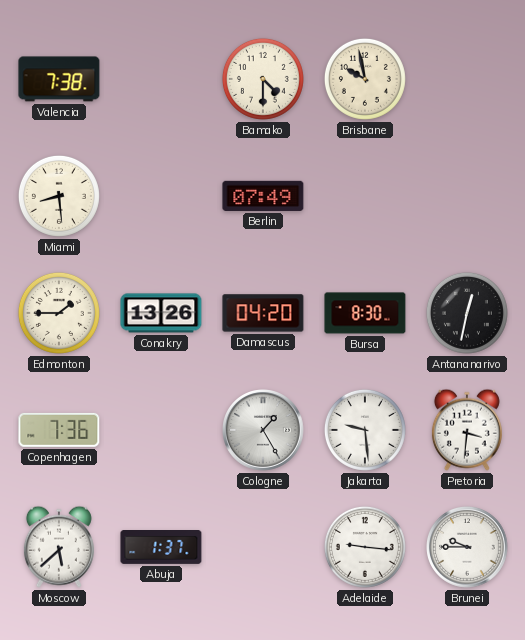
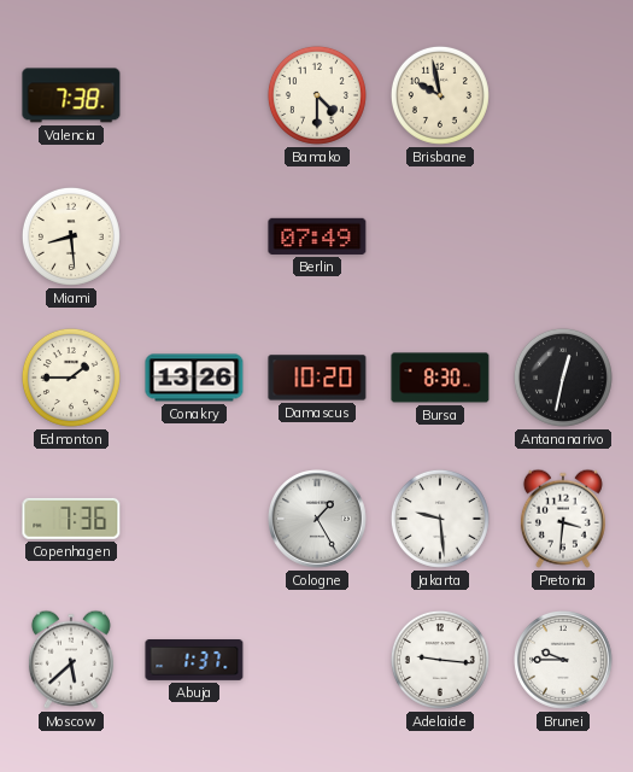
Damascus: 04:20 -> 10:20 (317, 378)
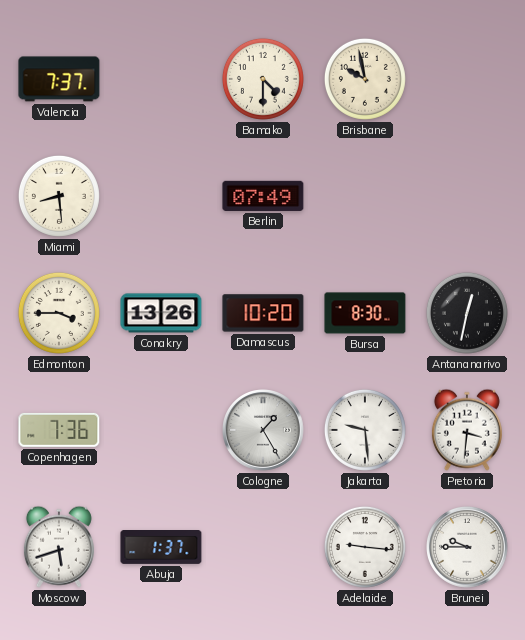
Valencia: 7:38 -> 7:37 (59, 79)
Edmonton: 1:45 -> 3:45 (59, 313)
Moscow: 5:38 -> 5:42 (59, 547)
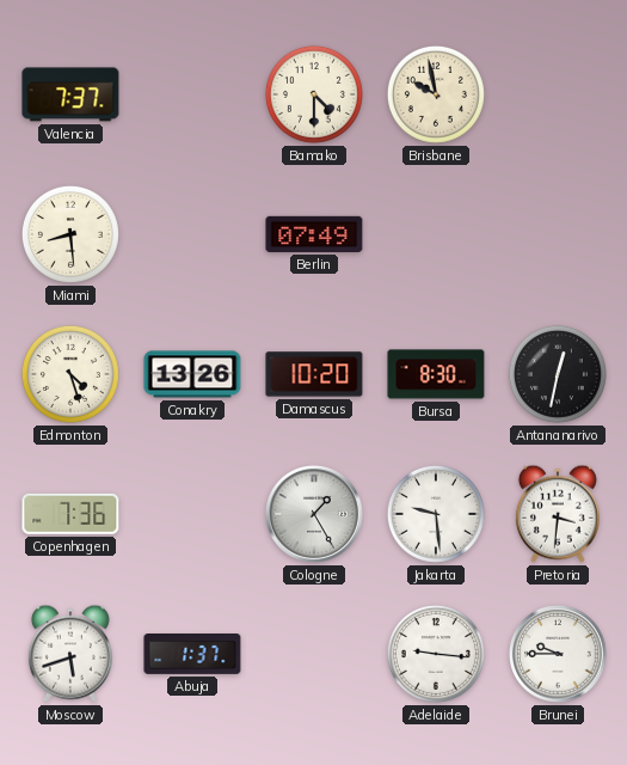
Edmonton: 3:45 -> 4:27 (70, 374)
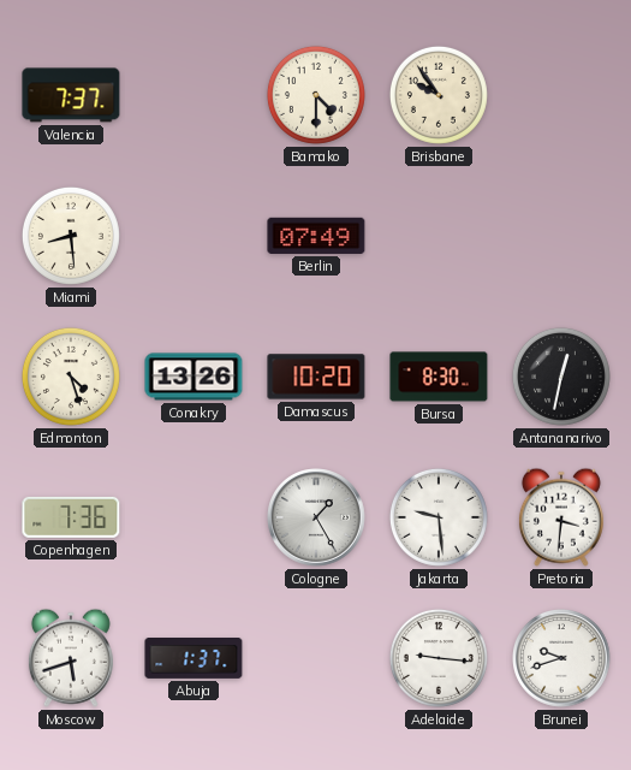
Brisbane: 9:58 -> 9:54 (439, 95)
Brunei: 9:45 -> 9:42 (561, 658)
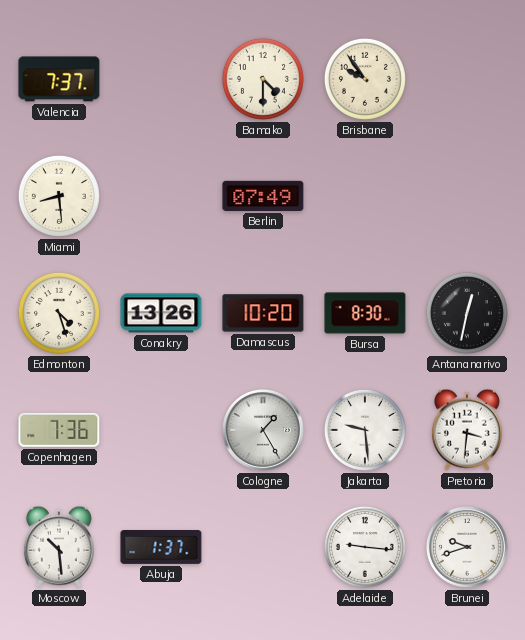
Moscow: 5:42 -> 10:29 (59, 547)
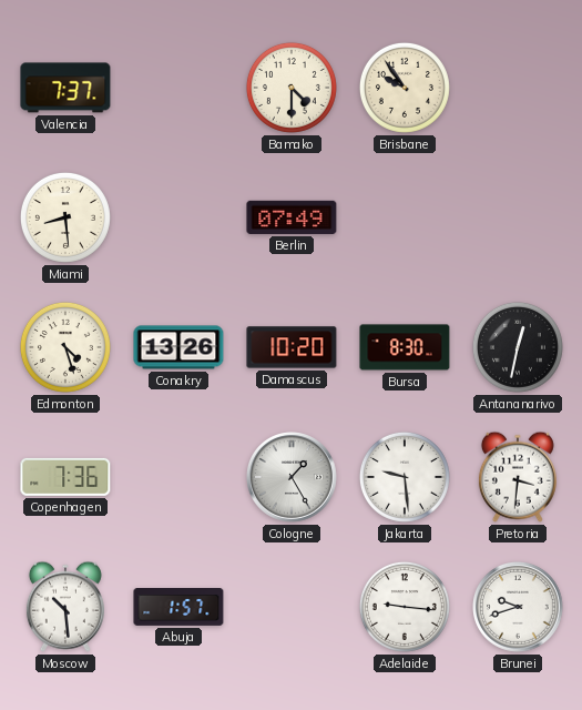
Abuja: 1:37 -> 1:57 (178, 608)
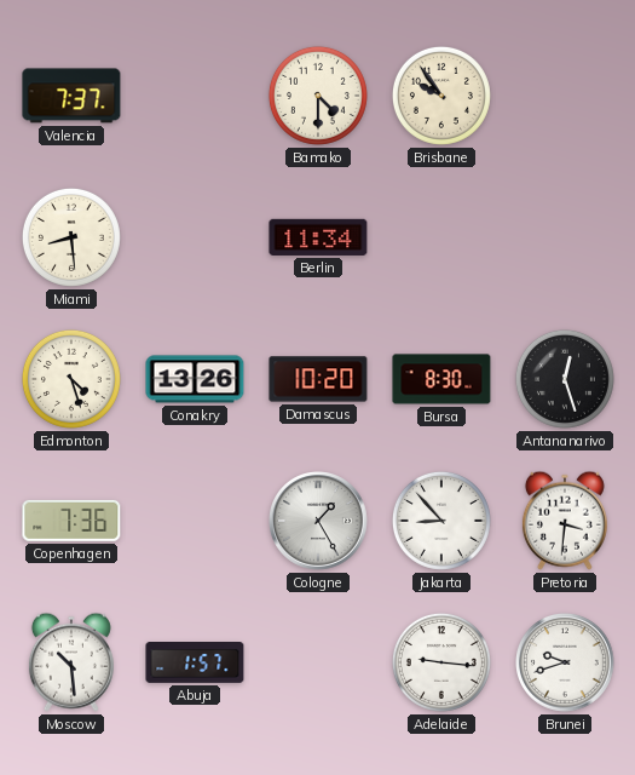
Berlin: 07:49 -> 11:34 (318, 237)
Antananarivo: 12:32 -> 12:27 (565, 379)
Jakarta: 9:29 -> 8:53 (441, 521)
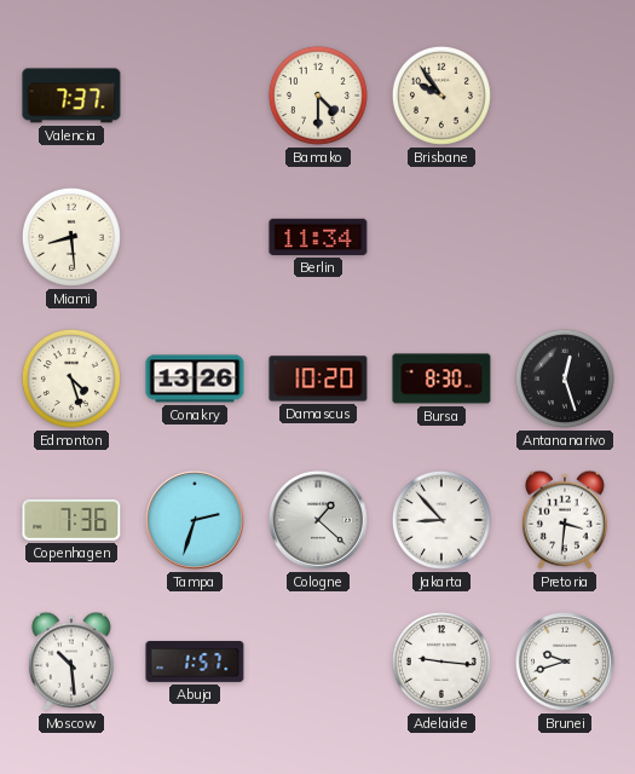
Tampa: none -> 2:33 (195, 520)
Cologne: 1:25 -> 1:22 (318, 520)
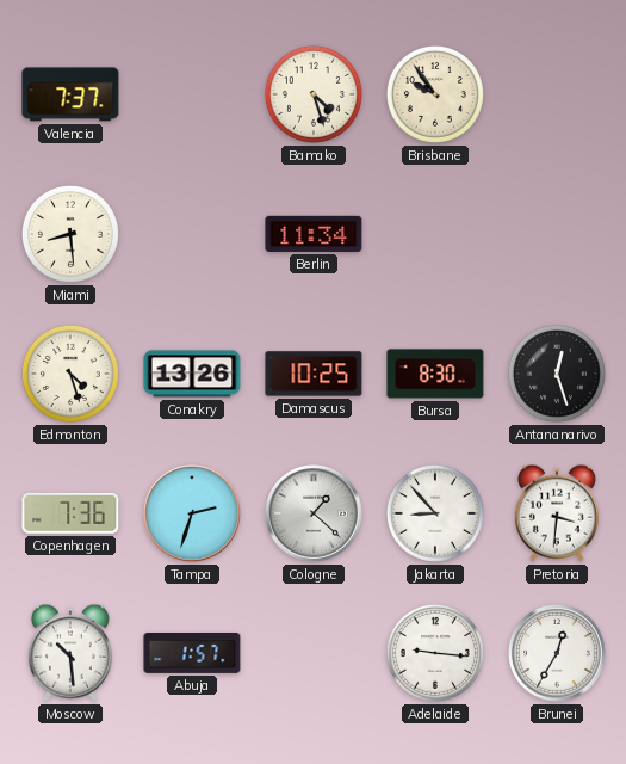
Bamako: 4:30 -> 4:27 (314, 94)
Damascus: 10:20 -> 10:25 (314, 374)
Brunei: 9:42 -> 12:35 (557, 653)
